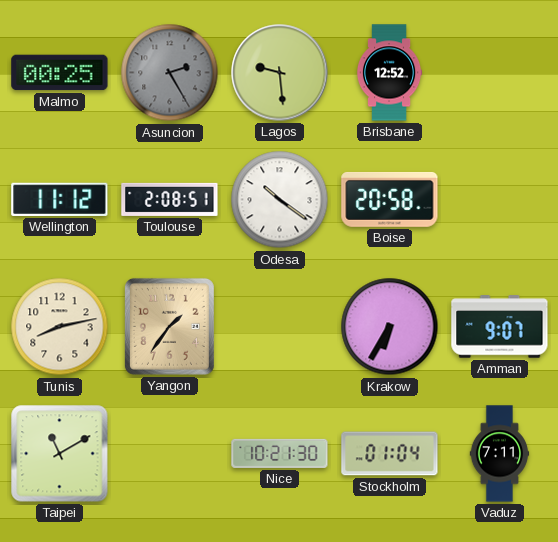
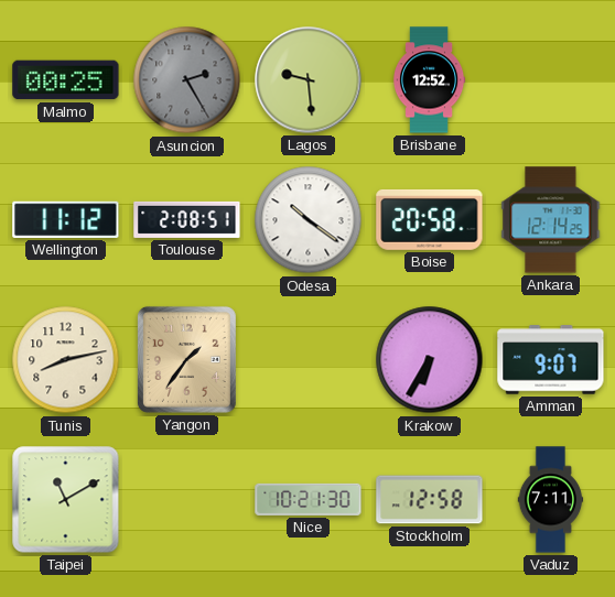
Ankara: none -> 12:14 (551, 220)
Stockholm: 01:04 -> 12:58 (430, 500)
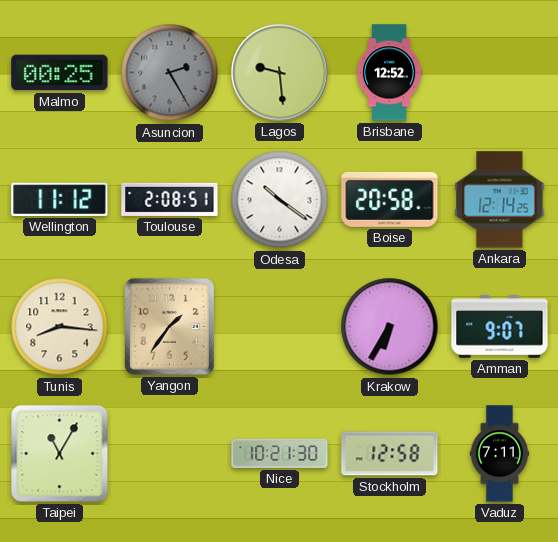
Tunis: 8:13 -> 8:16 (60, 327)
Taipei: 11:10 -> 11:05 (60, 454)
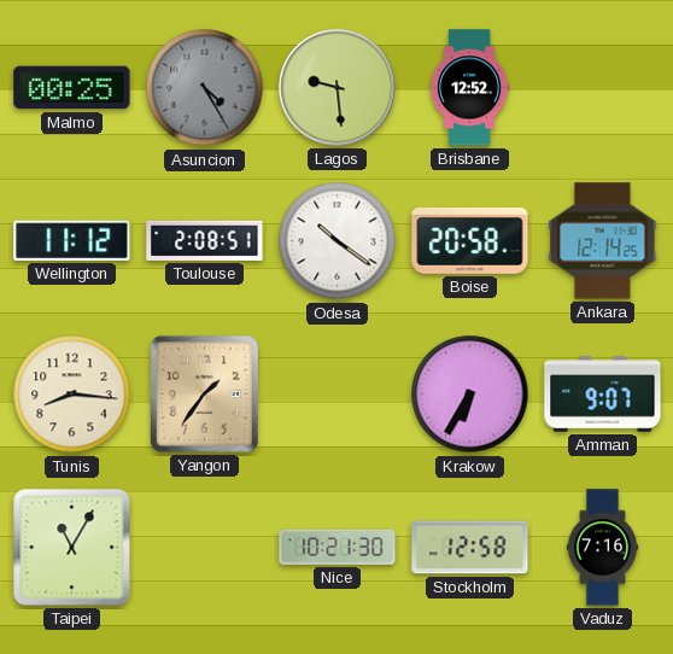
Asuncion: 2:25 -> 4:25 (205, 88)
Vaduz: 7:11 -> 7:16 (603, 548)
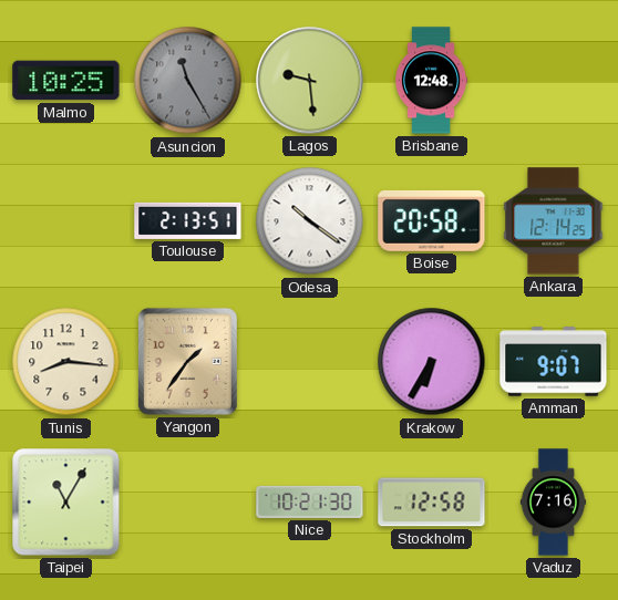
Malmo: 00:25 -> 10:25 (66, 81)
Asuncion: 4:25 -> 11:25 (188, 81)
Brisbane: 12:52 -> 12:48 (431, 81)
Wellington: 11:12 -> none (72, 240)
Toulouse: 2:08 -> 2:13 (188, 220)
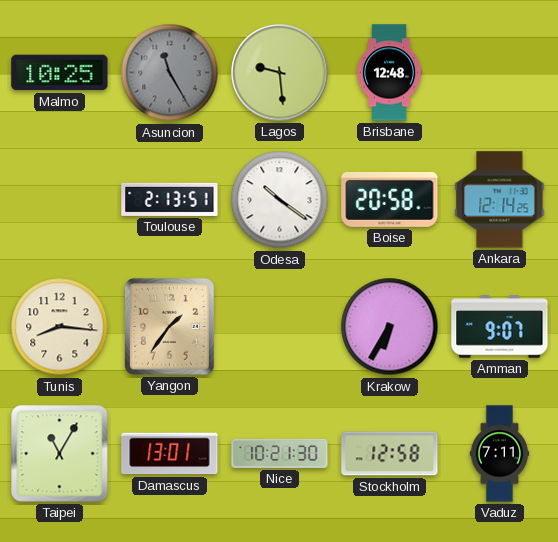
Damascus: none -> 13:01 (170, 454)
Vaduz: 7:16 -> 7:11 (500, 454)
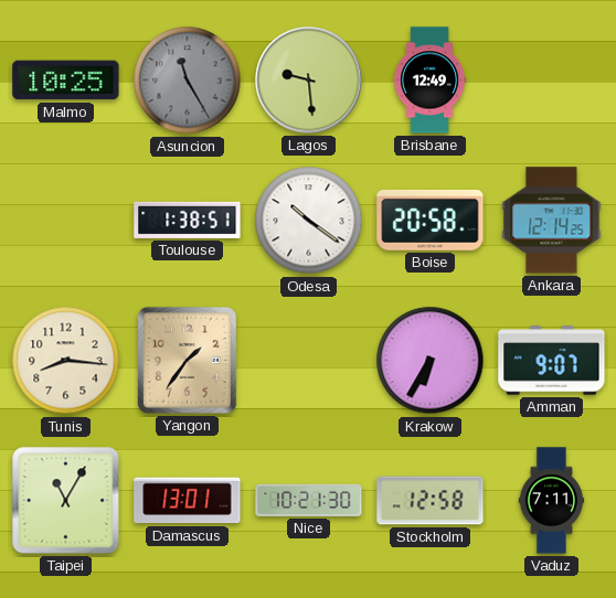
Brisbane: 12:48 -> 12:49 (429, 81)
Toulouse: 2:13 -> 1:38 (188, 220)
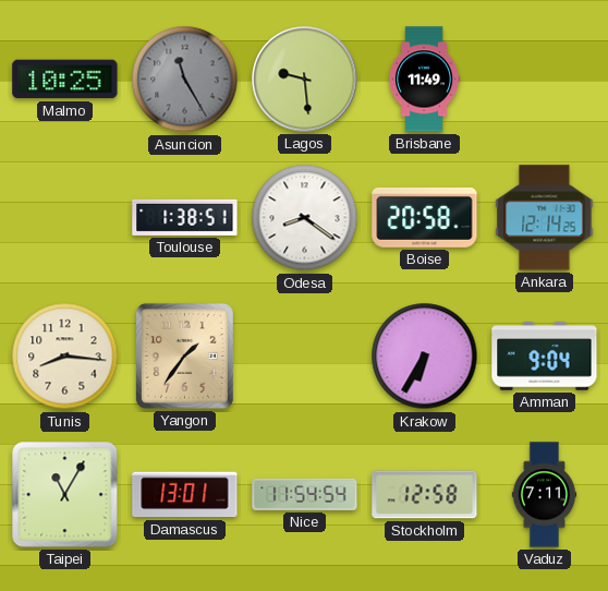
Brisbane: 12:49 -> 11:49 (424, 80)
Odesa: 10:21 -> 8:21 (305, 218)
Amman: 9:07 -> 9:04 (545, 357)
Nice: 10:21 -> 11:54 (305, 494)
